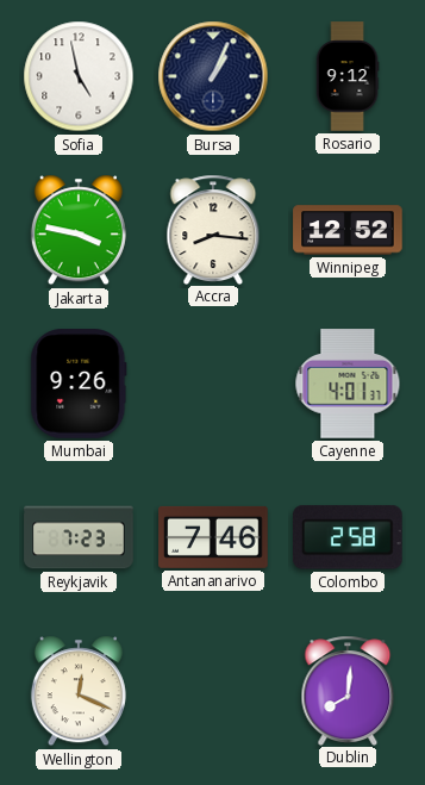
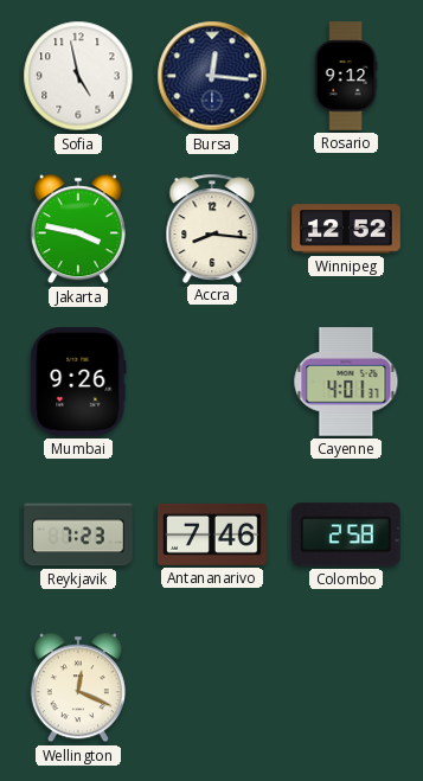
Bursa: 1:04 -> 12:16 (212, 76)
Dublin: 8:01 -> none (348, 690)
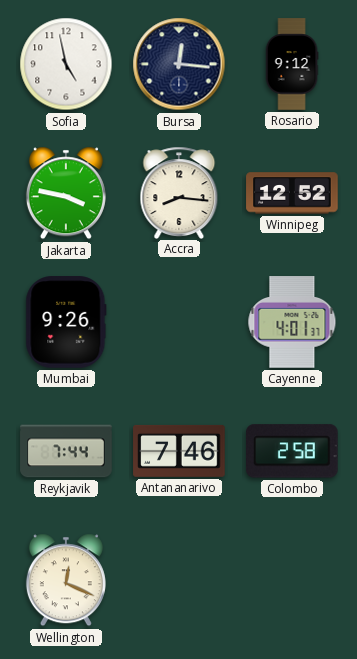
Reykjavik: 7:23 -> 7:44 (66, 451)
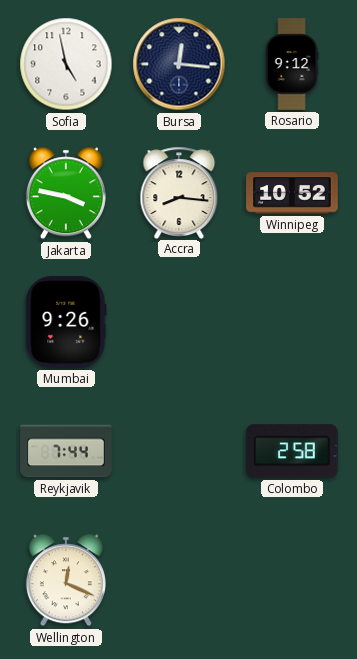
Winnipeg: 12:52 -> 10:52 (292, 193)
Cayenne: 4:01 -> none (292, 322)
Antananarivo: 7:46 -> none (179, 451)
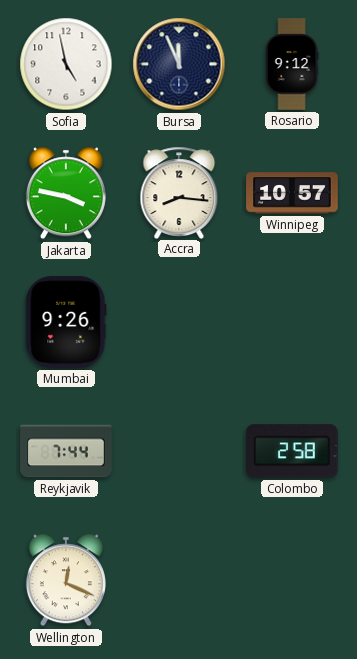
Bursa: 12:16 -> 11:56 (179, 64)
Winnipeg: 10:52 -> 10:57 (292, 193)
